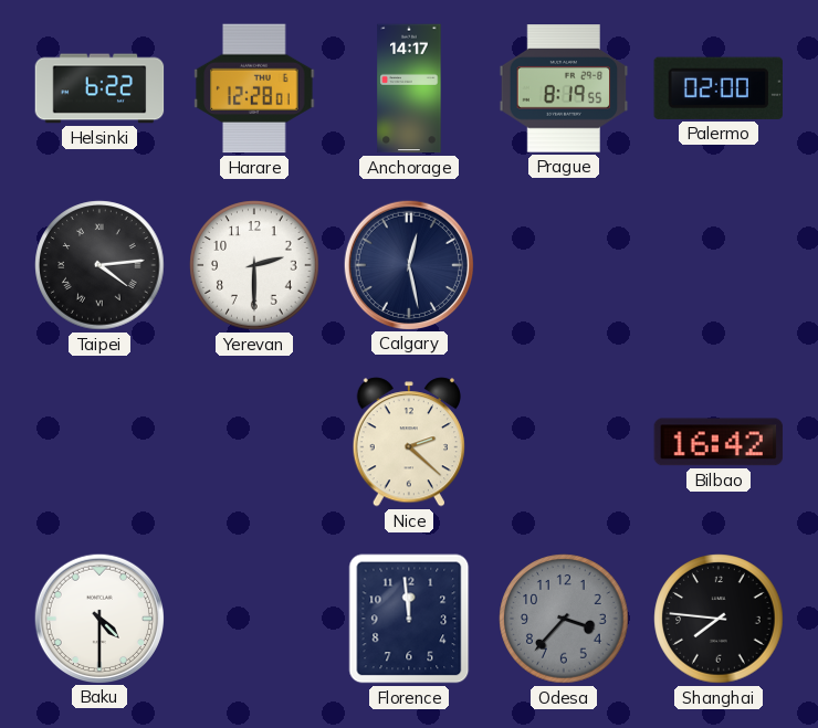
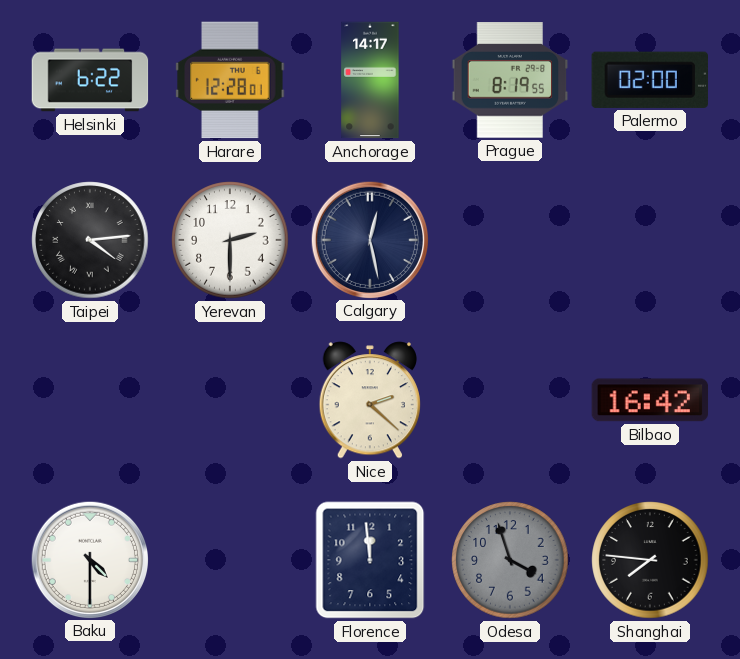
Odesa: 3:37 -> 3:57 (510, 560)
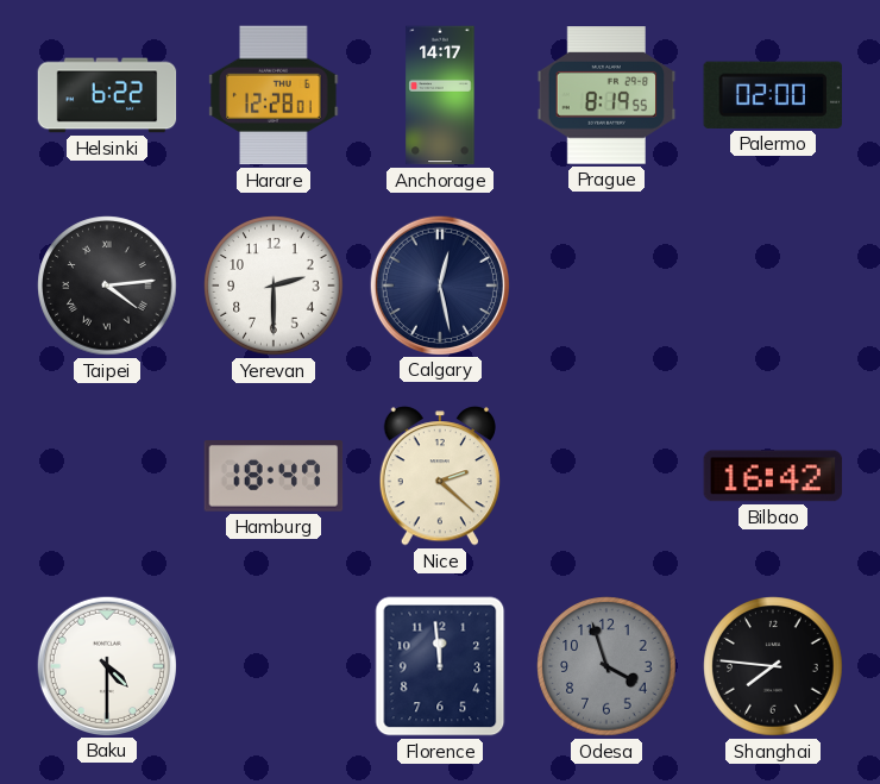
Hamburg: none -> 18:47 (274, 476)
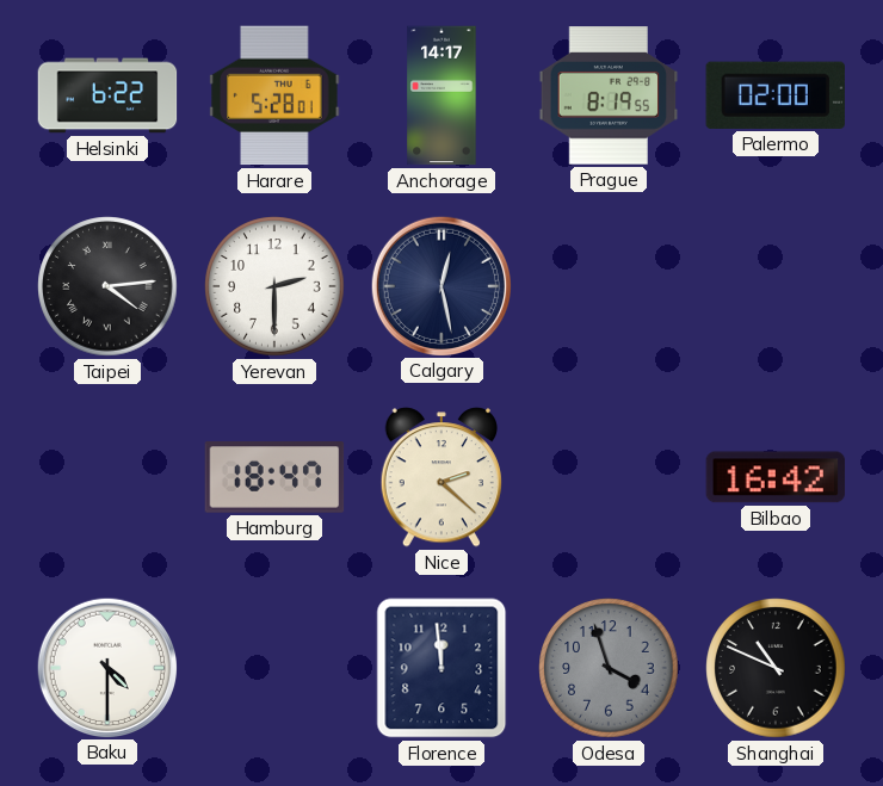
Harare: 12:28 -> 5:28 (274, 95)
Shanghai: 7:46 -> 10:49 (776, 668)
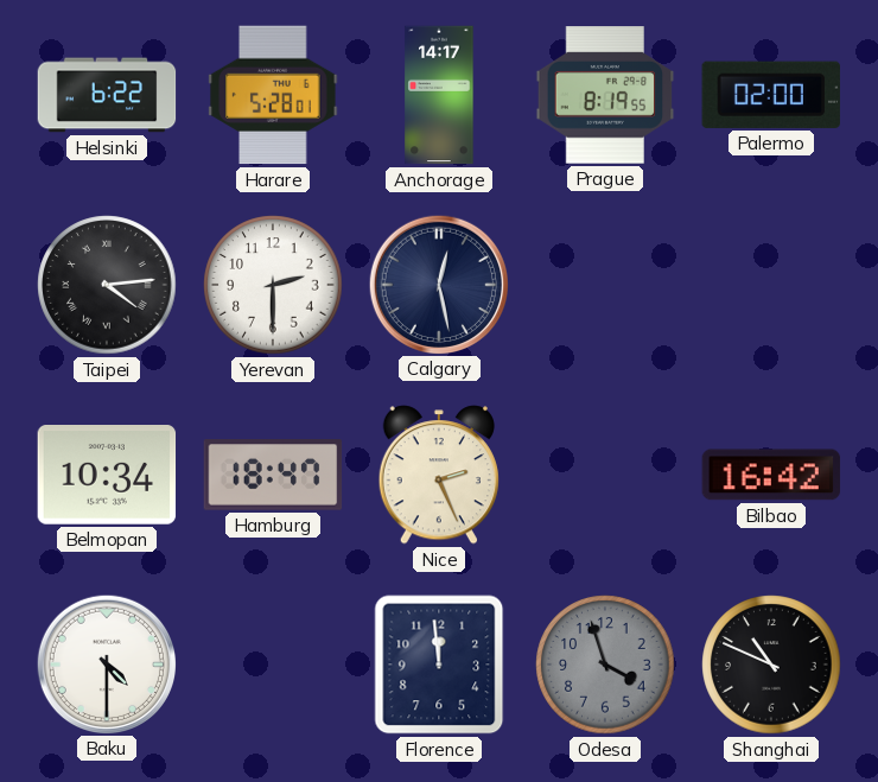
Belmopan: none -> 10:34 (107, 476)
Nice: 2:22 -> 2:26 (438, 475)
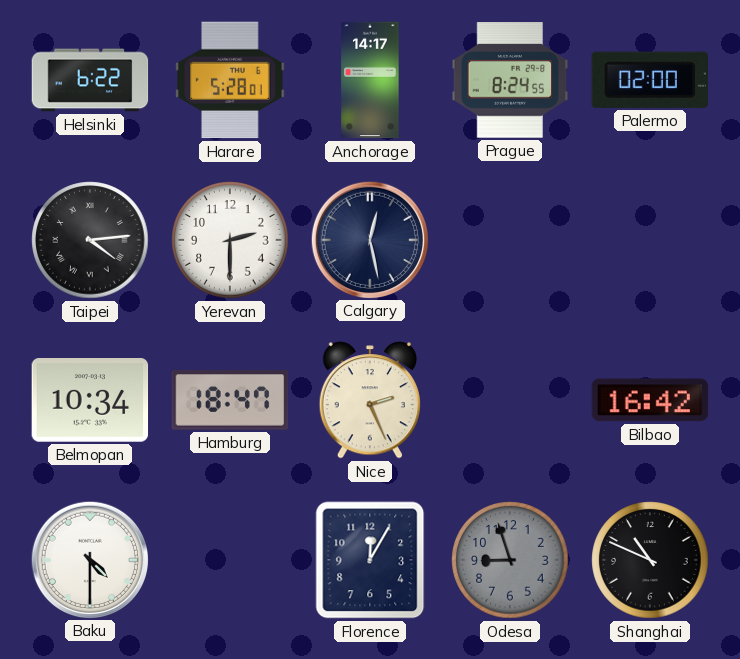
Prague: 8:19 -> 8:24 (510, 80)
Florence: 11:59 -> 12:05 (370, 560)
Odesa: 3:57 -> 8:57 (510, 560)
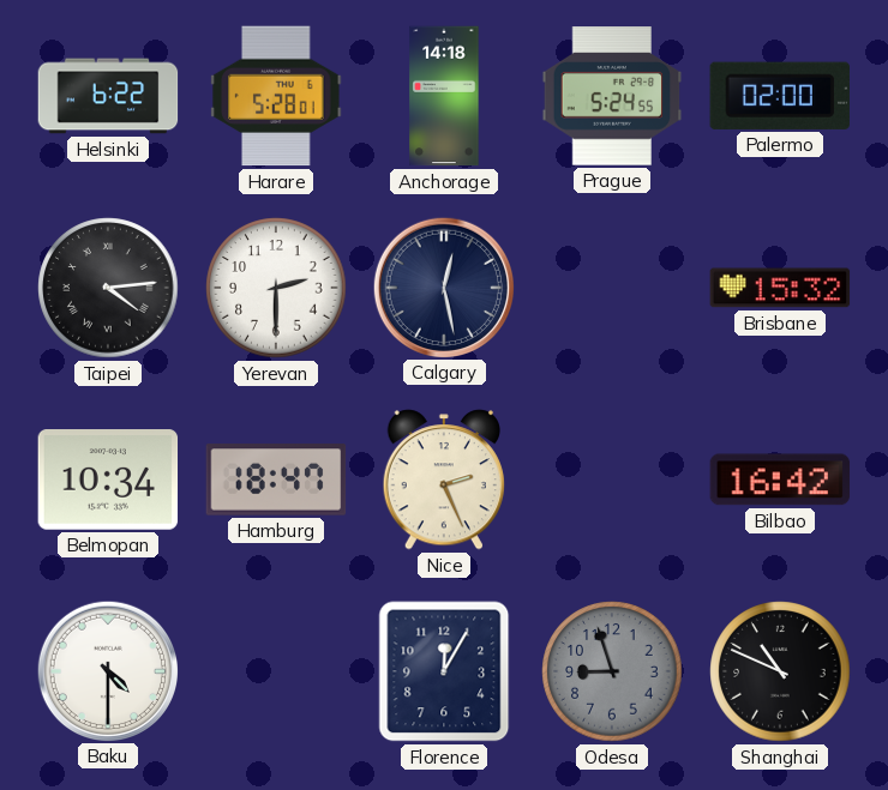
Anchorage: 14:17 -> 14:18 (444, 96)
Prague: 8:24 -> 5:24 (612, 96)
Brisbane: none -> 15:32 (780, 288)
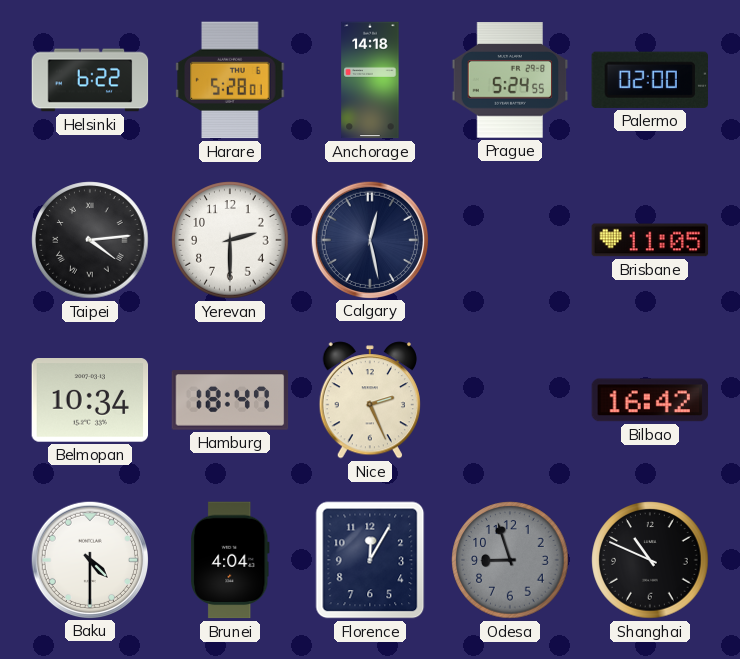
Brisbane: 15:32 -> 11:05 (650, 240)
Brunei: none -> 4:04 (231, 560)
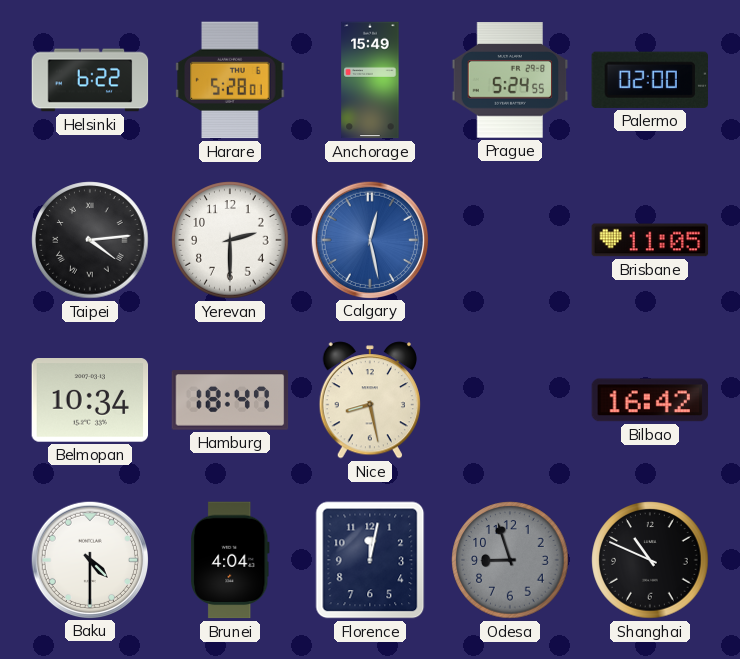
Anchorage: 14:18 -> 15:49 (370, 80)
Calgary dial: navy -> blue (369, 239)
Nice: 2:26 -> 8:28 (369, 400)
Florence: 12:05 -> 12:02 (370, 560)
